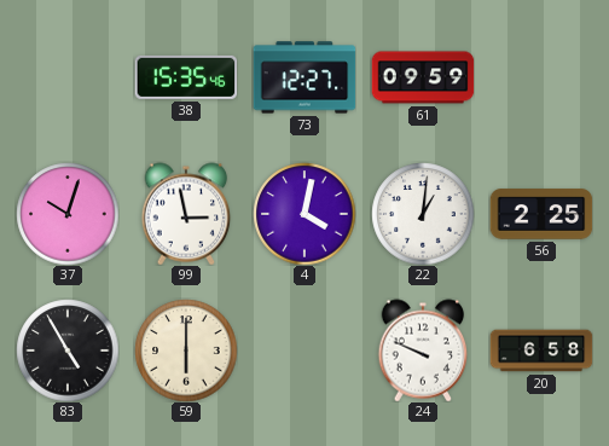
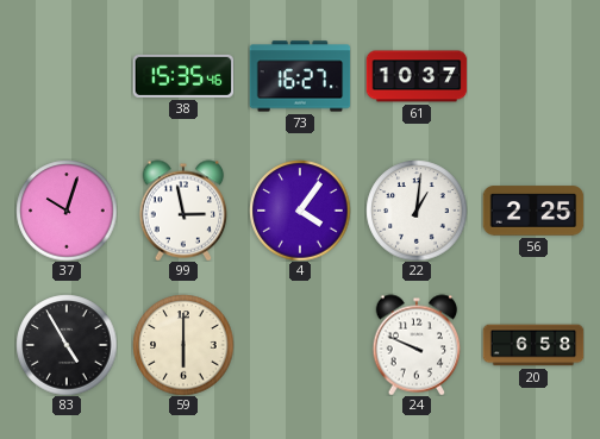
73: 12:27 -> 16:27 (300, 76)
61: 09:59 -> 10:37 (417, 76)
4: 4:02 -> 4:06 (300, 211)
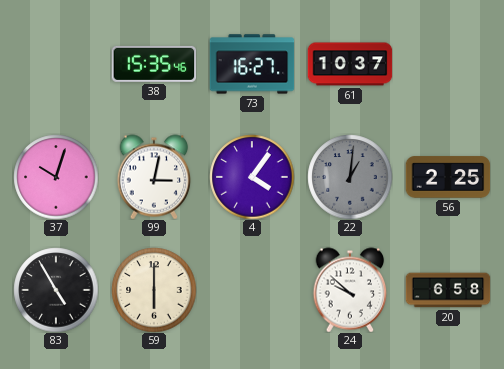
99: 2:58 -> 3:02 (154, 177)
22 dial: white -> grey (350, 177)
24: 9:49 -> 9:52 (350, 290)
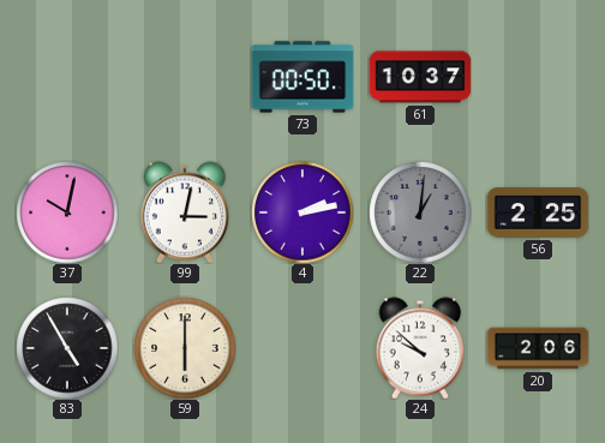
38: 15:35 -> none (154, 64)
73: 16:27 -> 00:50 (302, 77)
37: 10:03 -> 10:02 (67, 212)
4: 4:06 -> 2:13 (302, 212)
20: 6:58 -> 2:06 (538, 348)
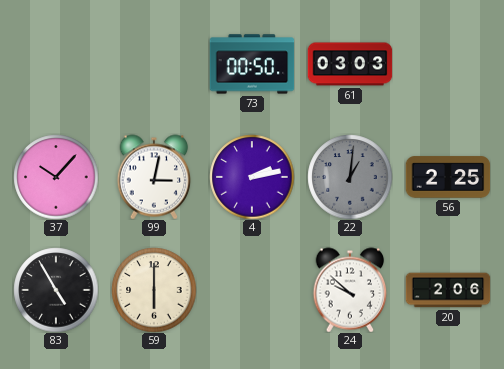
61: 10:37 -> 03:03 (350, 64)
37: 10:02 -> 10:07 (56, 177)
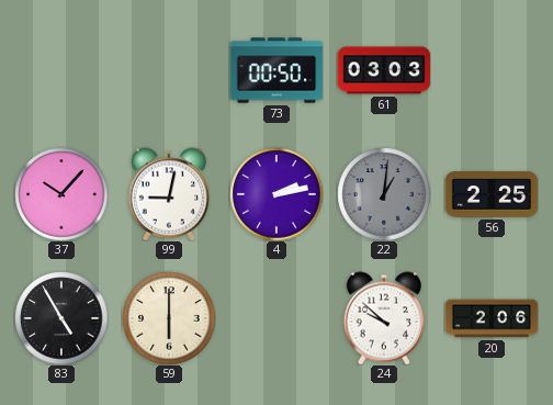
99: 3:02 -> 9:02 (169, 194)
